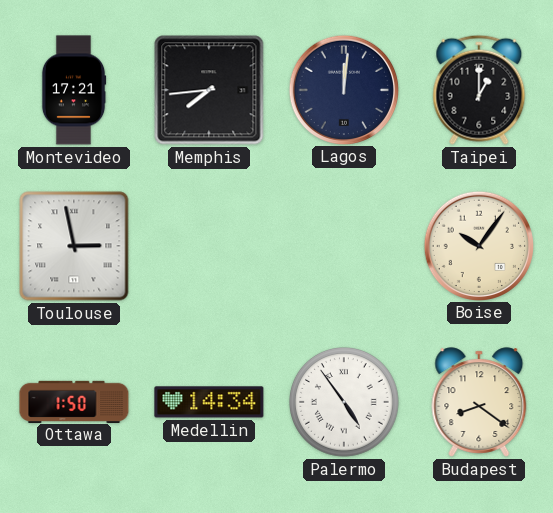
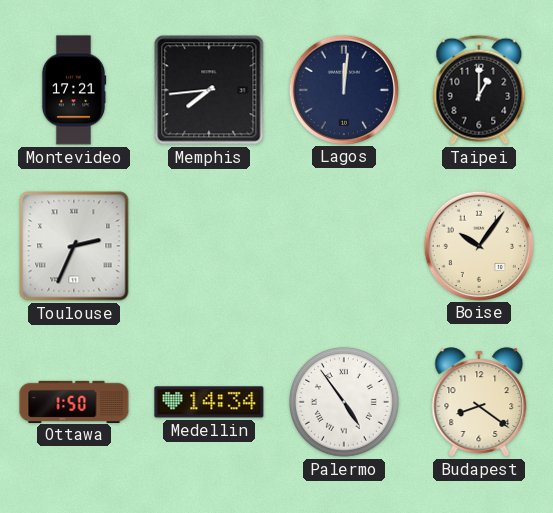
Toulouse: 2:58 -> 2:34 (74, 246)
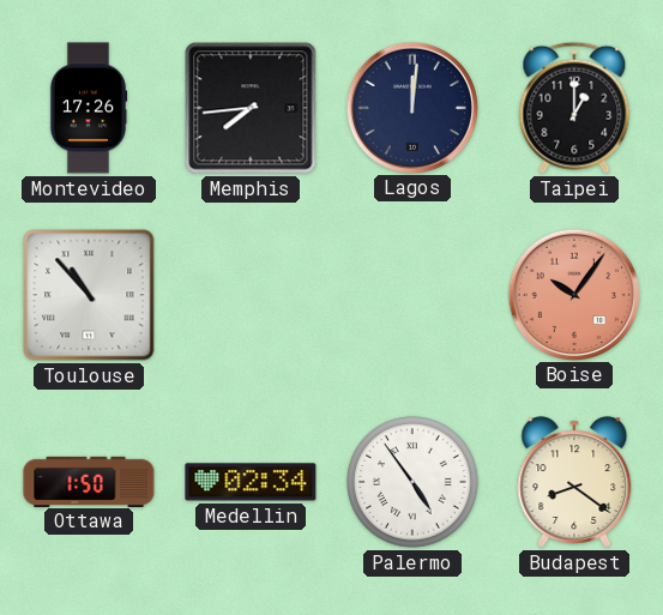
Montevideo: 17:21 -> 17:26 (89, 108)
Toulouse: 2:34 -> 10:53 (89, 295)
Boise dial: cream -> salmon (573, 294)
Medellin: 14:34 -> 02:34 (251, 482)
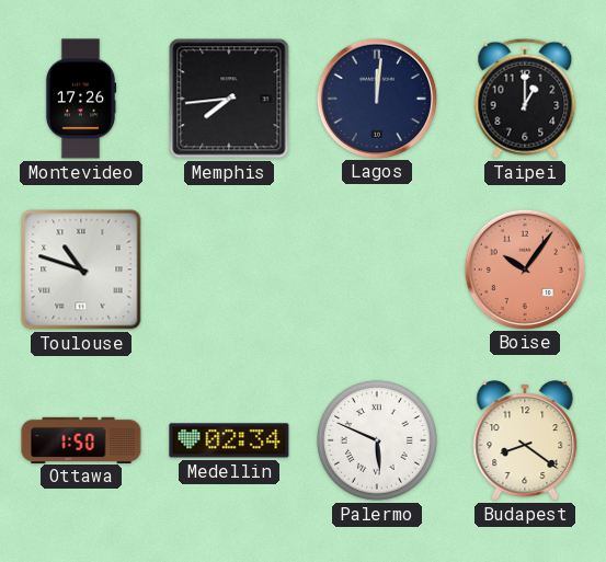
Toulouse: 10:53 -> 10:48 (81, 269)
Palermo: 4:54 -> 5:49 (378, 441)
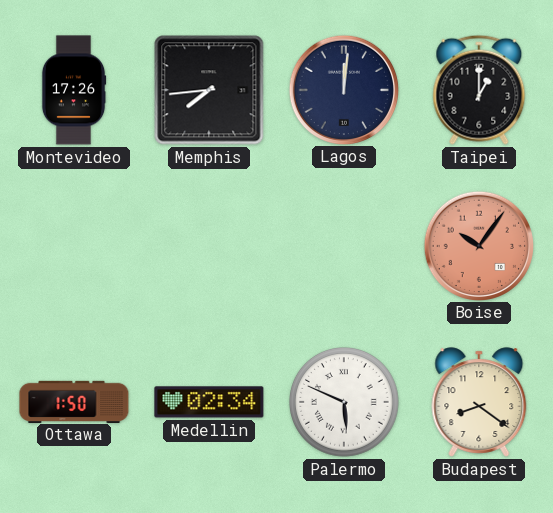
Toulouse: 10:48 -> none (81, 269)
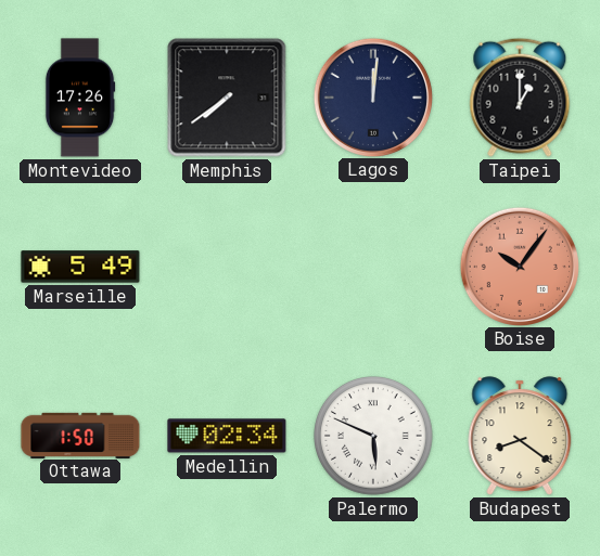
Memphis: 7:44 -> 7:39 (227, 98)
Marseille: none -> 5:49 (80, 267)
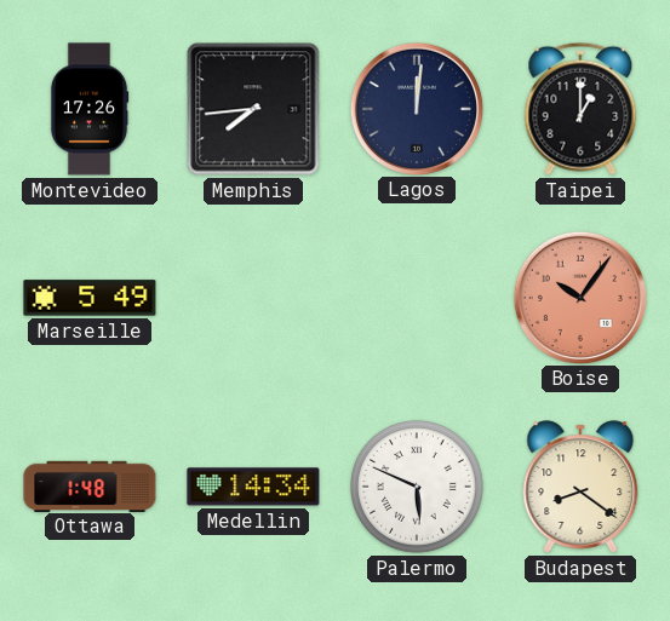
Memphis: 7:39 -> 7:44 (253, 109)
Ottawa: 1:50 -> 1:48 (90, 485)
Medellin: 02:34 -> 14:34 (253, 487)
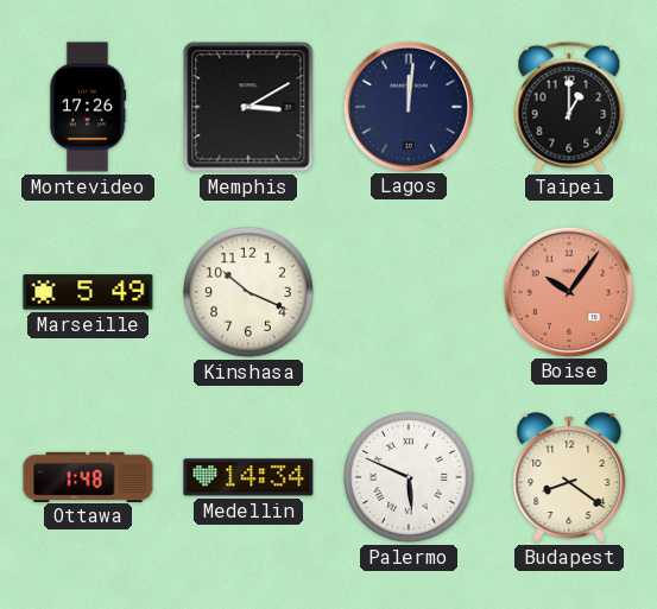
Memphis: 7:44 -> 3:10 (248, 107)
Kinshasa: none -> 10:19 (249, 293)
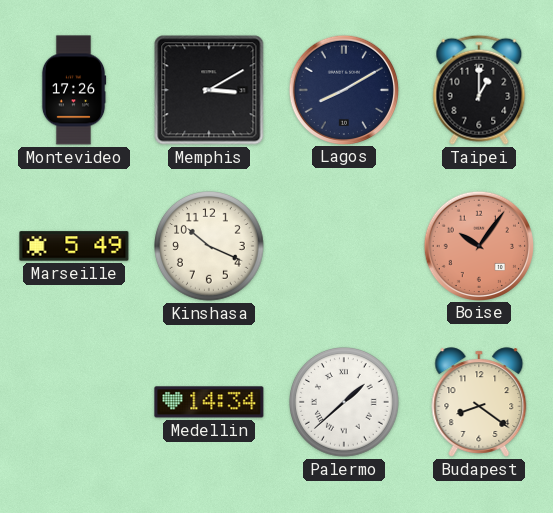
Lagos: 12:01 -> 8:10 (343, 89)
Ottawa: 1:48 -> none (88, 476)
Palermo: 5:49 -> 1:38 (345, 403)
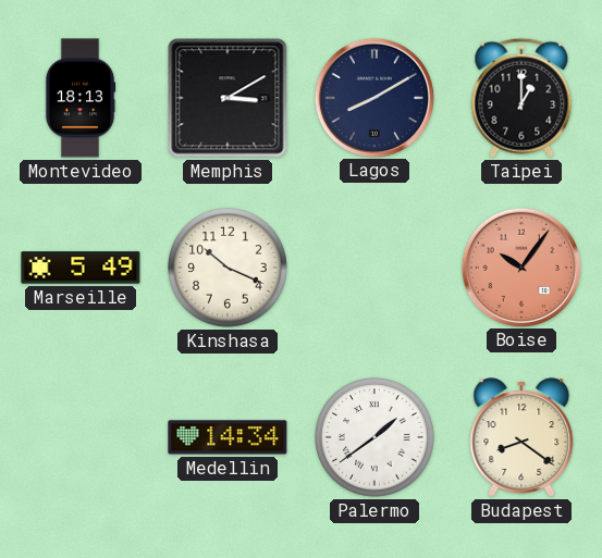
Montevideo: 17:26 -> 18:13 (81, 98)
Palermo: 1:38 -> 1:39 (376, 438)
